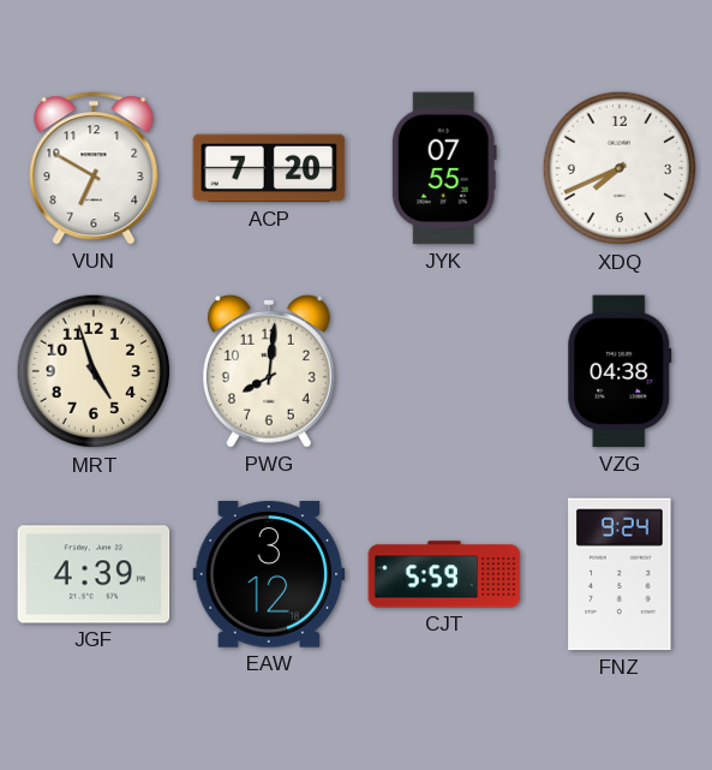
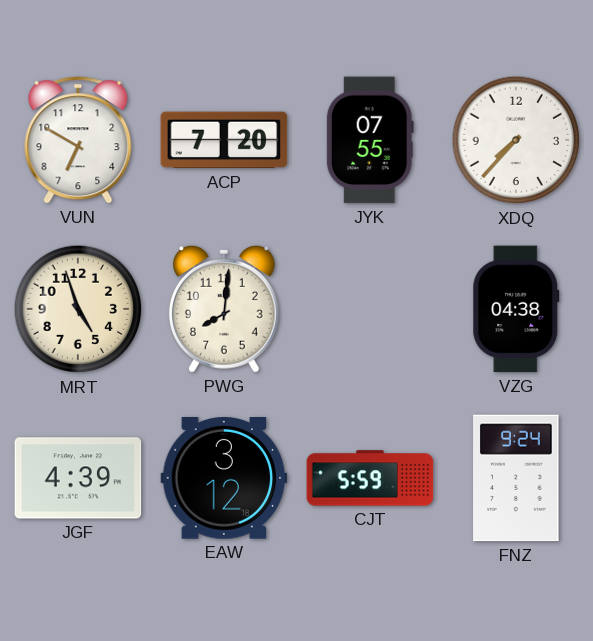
XDQ: 7:41 -> 7:37 (516, 140)
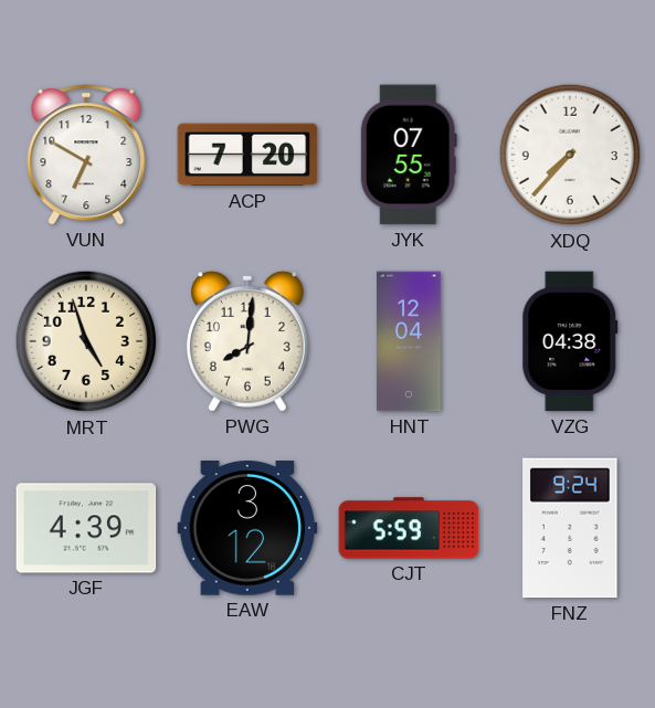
HNT: none -> 12:04 (410, 341)
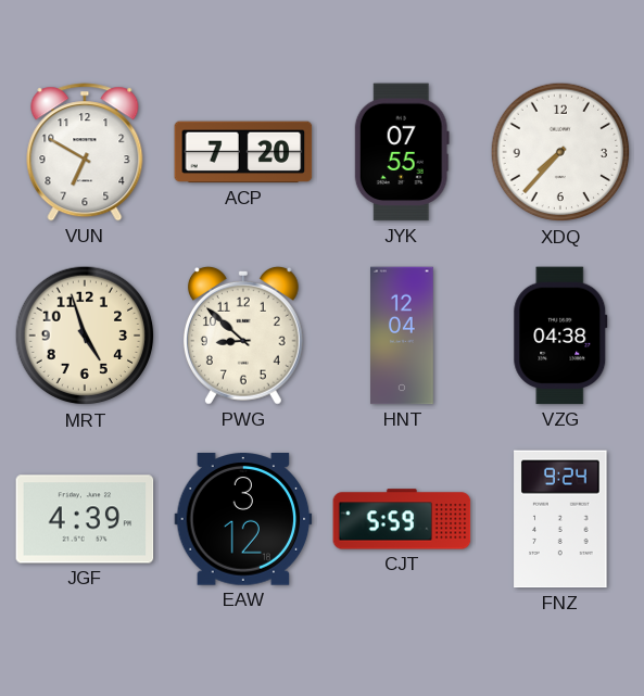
PWG: 8:01 -> 8:52 (243, 336)
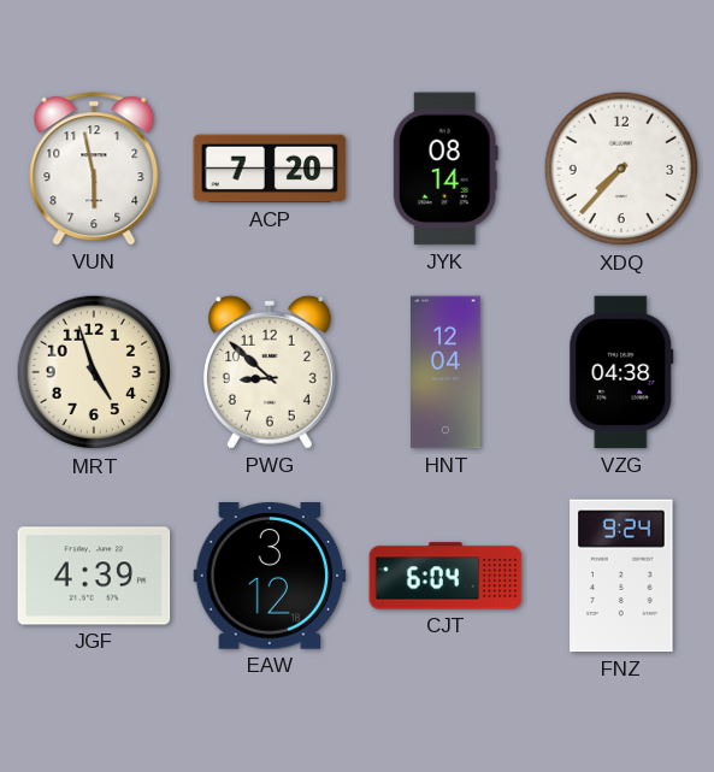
VUN: 6:50 -> 5:58 (94, 169)
JYK: 07:55 -> 08:14 (445, 169)
CJT: 5:59 -> 6:04 (445, 576)
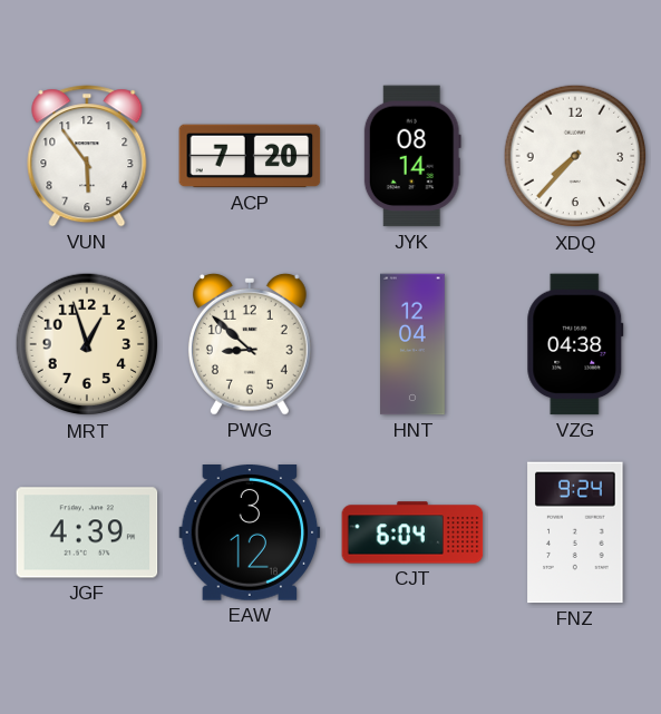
VUN: 5:58 -> 5:54 (87, 156)
MRT: 4:57 -> 12:57 (87, 344)
